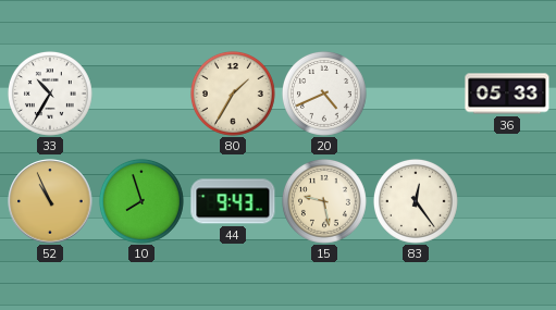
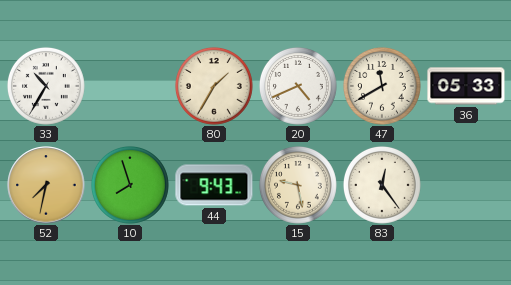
47: none -> 11:40 (382, 86)
52: 10:56 -> 7:32 (46, 185)
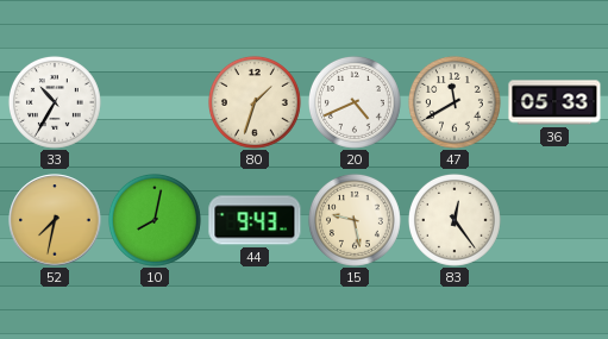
80: 1:35 -> 1:33 (255, 102)
10: 7:57 -> 8:02 (155, 220)
